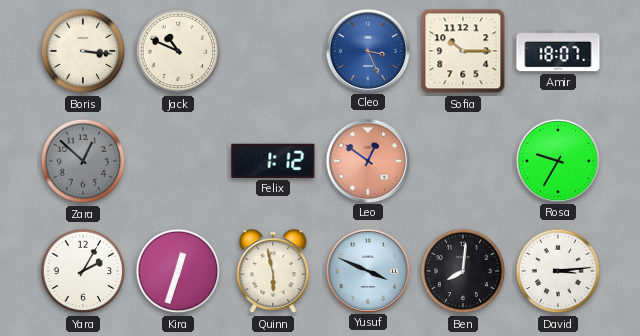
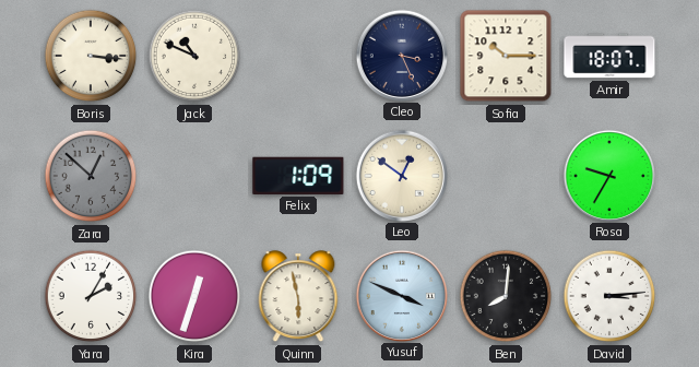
Cleo dial: blue -> navy (401, 55)
Felix: 1:12 -> 1:09 (298, 176)
Leo dial: salmon -> cream (401, 175)
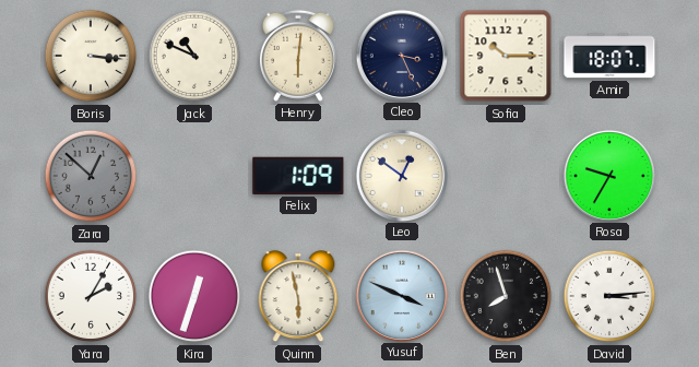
Henry: none -> 6:01 (298, 56)
Ben: 8:01 -> 7:57 (506, 296)
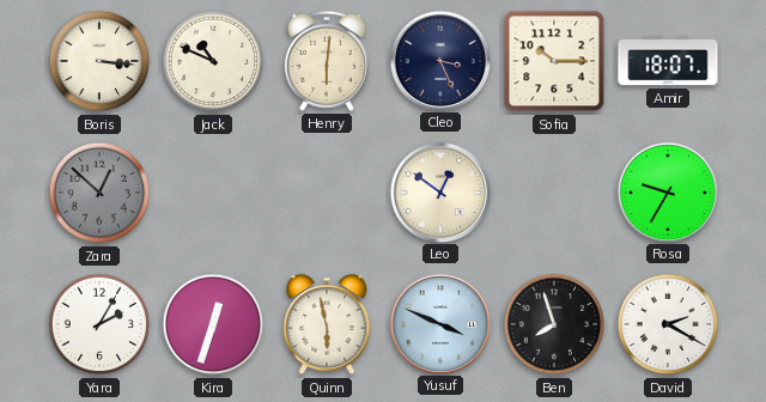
Felix: 1:09 -> none (298, 176)
David: 3:14 -> 2:20 (668, 324)
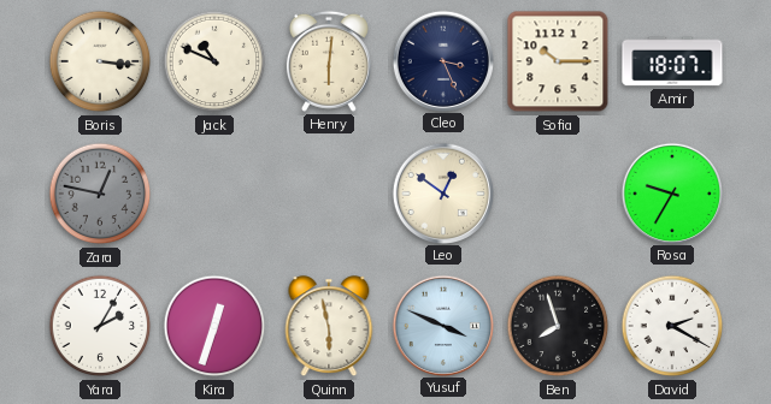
Zara: 12:52 -> 12:47 (100, 194)
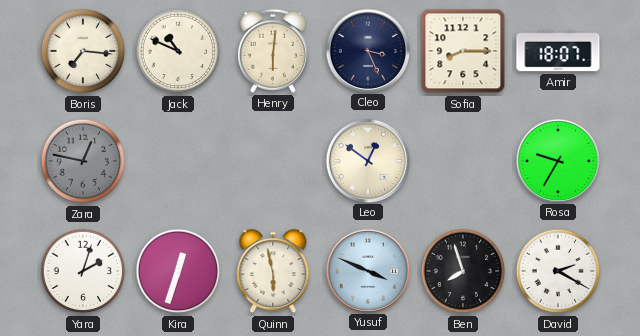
Boris: 3:16 -> 7:16 (83, 51)
Sofia: 10:15 -> 8:15 (463, 51)
Yara: 2:05 -> 2:03 (83, 271)
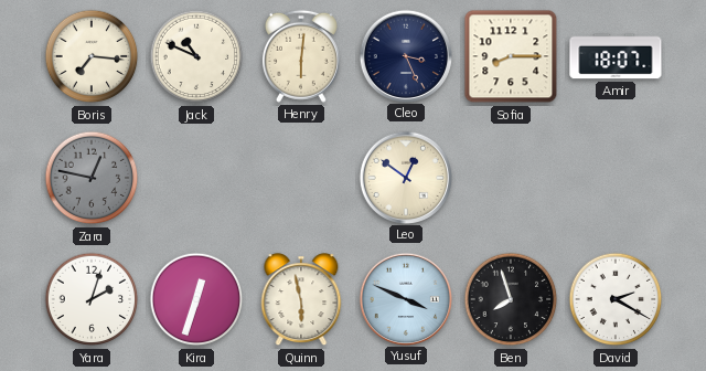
Rosa: 9:35 -> none (557, 160)
